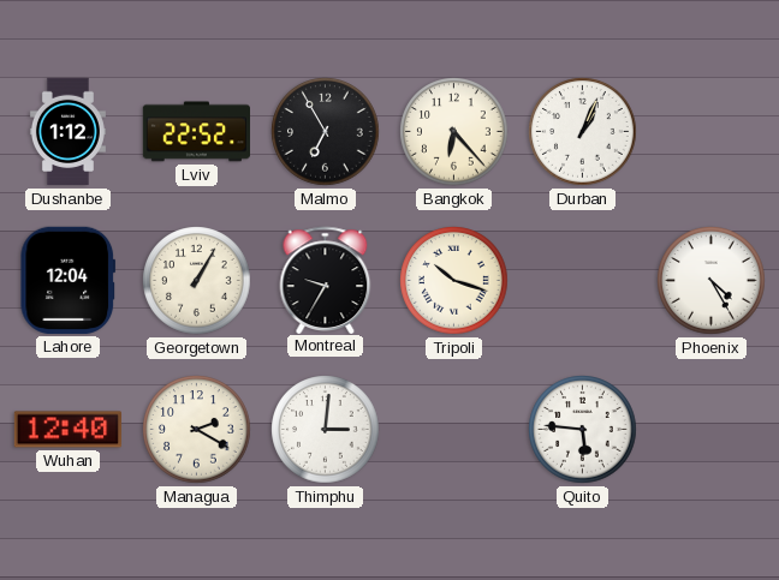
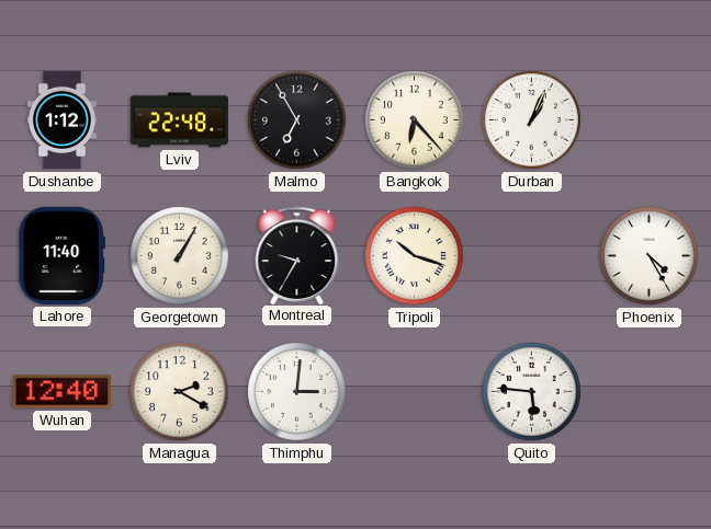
Lviv: 22:52 -> 22:48 (179, 120)
Lahore: 12:04 -> 11:40 (63, 255)
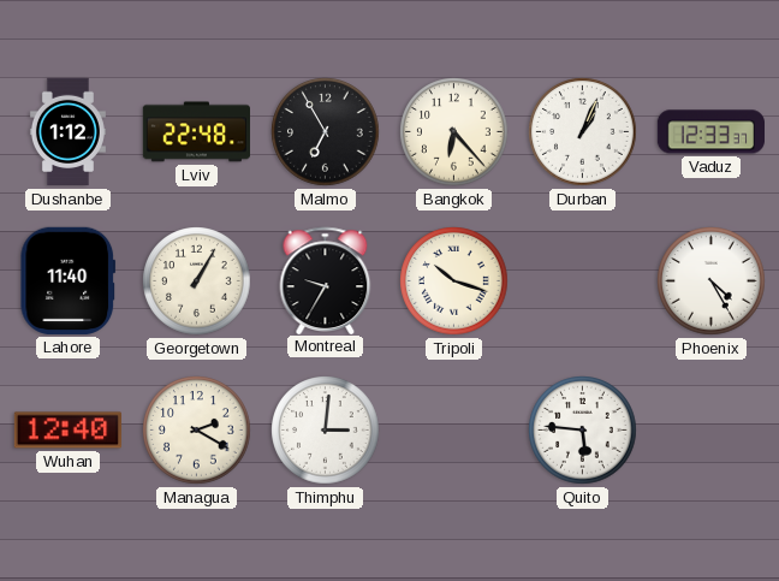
Vaduz: none -> 12:33 (710, 132)
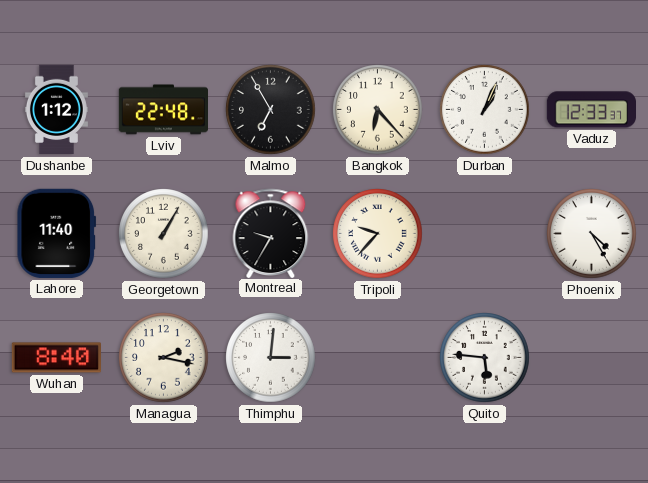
Tripoli: 10:18 -> 9:37 (378, 234)
Wuhan: 12:40 -> 8:40 (56, 358)
Managua: 2:20 -> 2:17 (164, 358)
